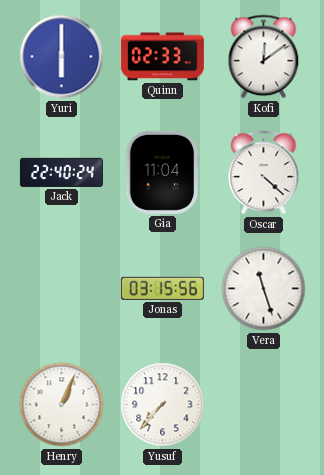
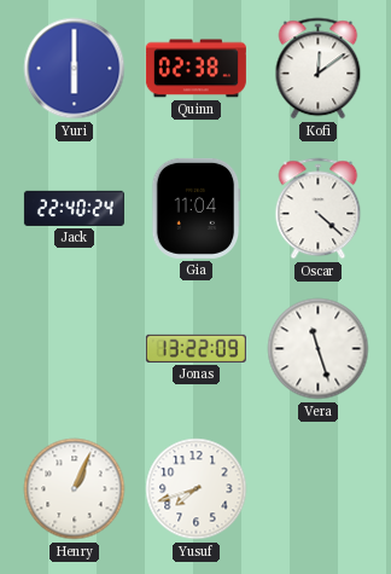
Quinn: 02:33 -> 02:38 (195, 69)
Jonas: 03:15 -> 13:22 (195, 348)
Yusuf: 7:37 -> 7:42 (197, 489)
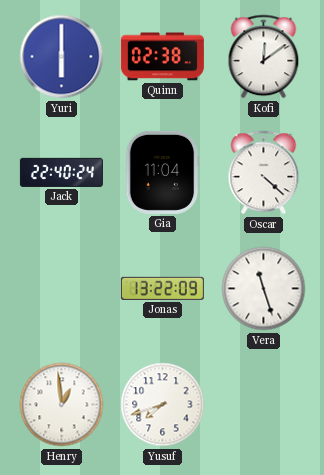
Henry: 1:04 -> 12:59 (62, 405)
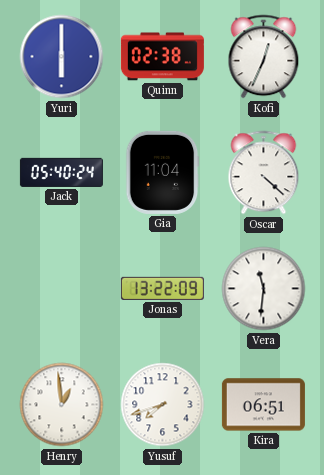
Kofi: 12:09 -> 12:34 (264, 57)
Jack: 22:40 -> 05:40 (61, 172)
Vera: 11:27 -> 11:31 (264, 289)
Kira: none -> 06:51 (263, 405)
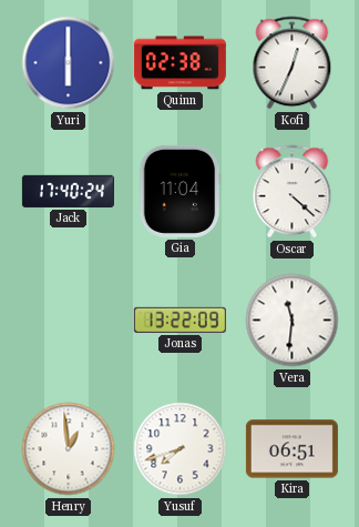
Jack: 05:40 -> 17:40 (68, 191)
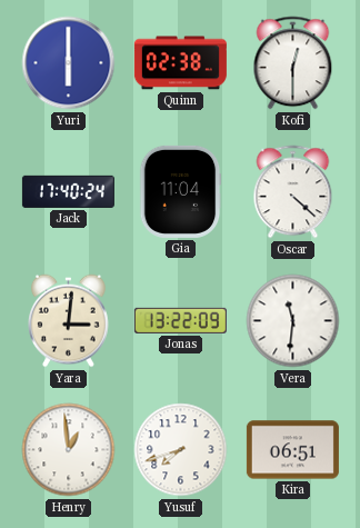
Kofi: 12:34 -> 12:30 (293, 63)
Yara: none -> 3:01 (69, 321)
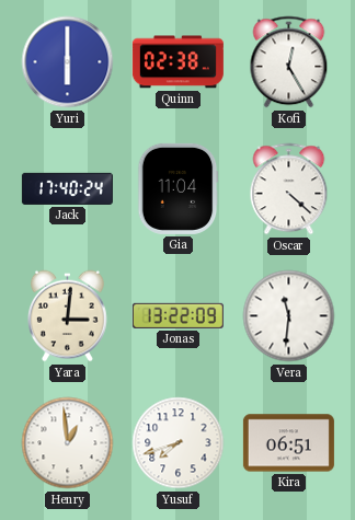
Kofi: 12:30 -> 12:25 (289, 62)
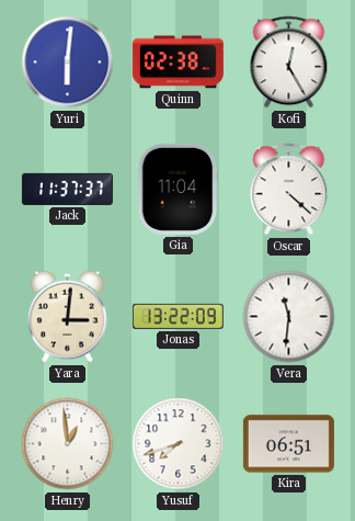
Yuri: 6:00 -> 6:01 (68, 63)
Jack: 17:40 -> 11:37 (67, 189)
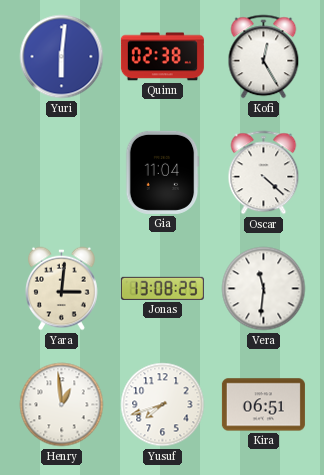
Jack: 11:37 -> none (67, 189)
Jonas: 13:22 -> 13:08 (162, 288)
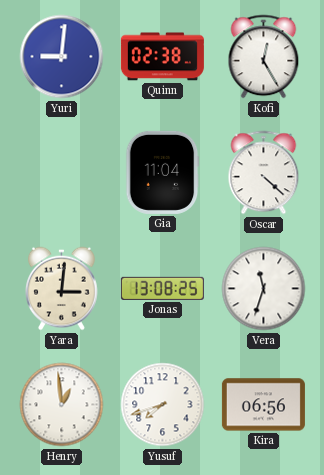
Yuri: 6:01 -> 9:01 (62, 57)
Vera: 11:31 -> 11:33 (264, 289)
Kira: 06:51 -> 06:56 (263, 405)
